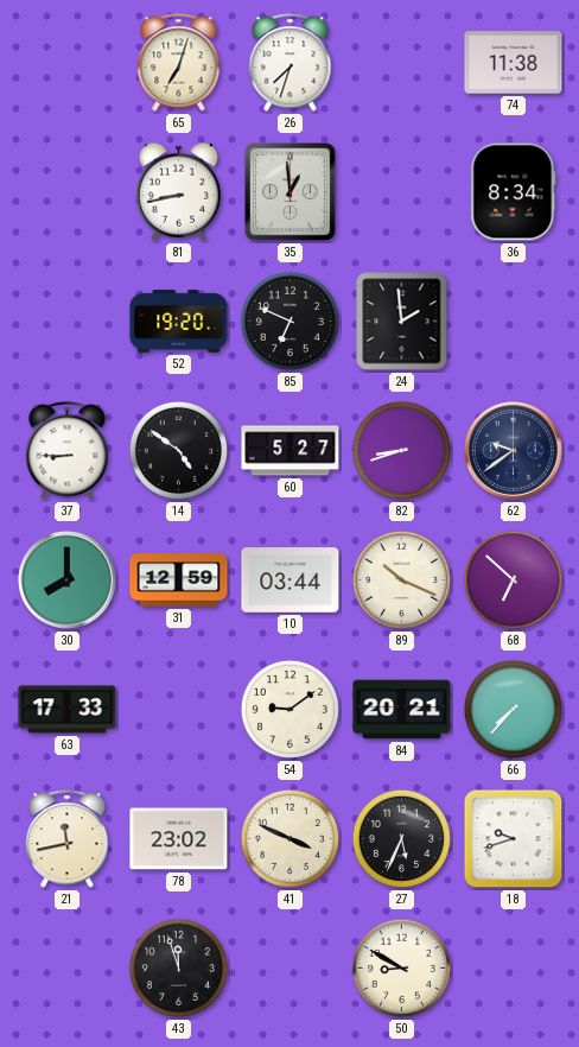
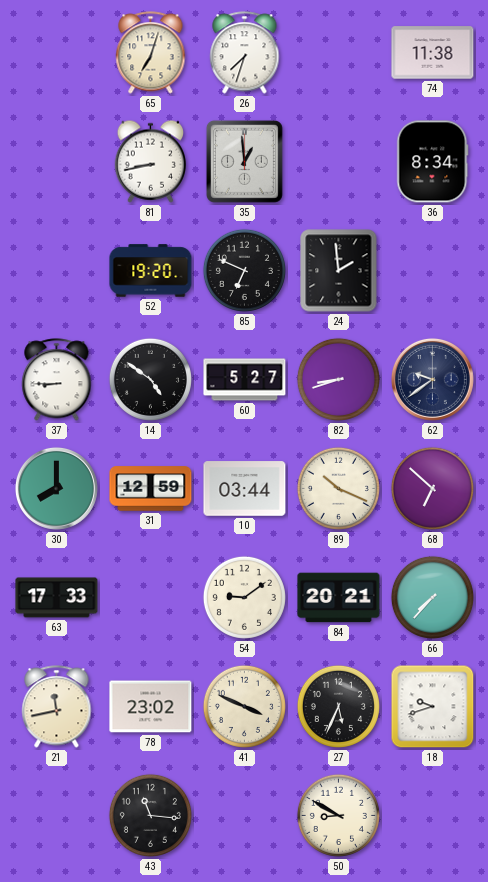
43: 11:57 -> 11:16 (150, 815)
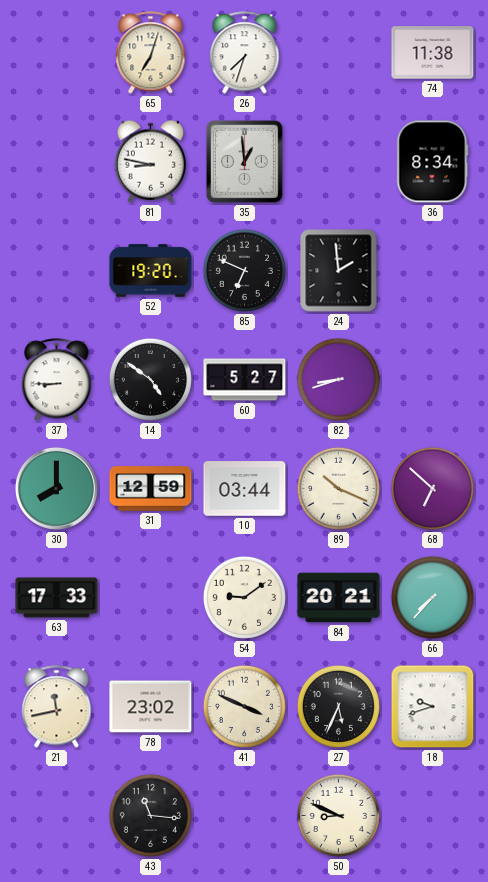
81: 8:43 -> 8:47 (150, 161)
62: 9:39 -> none (432, 379)
50: 8:50 -> 8:49 (338, 815)
